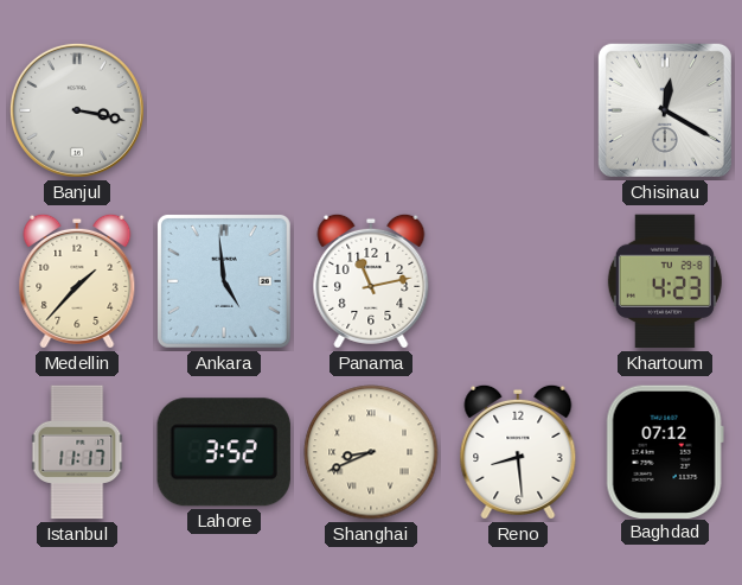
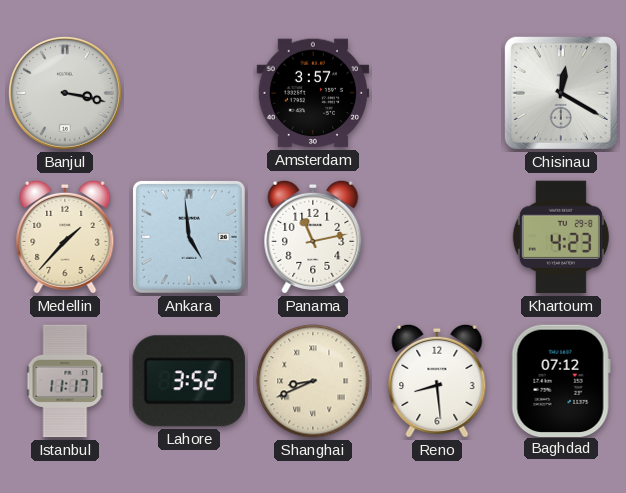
Amsterdam: none -> 3:57 (313, 93)
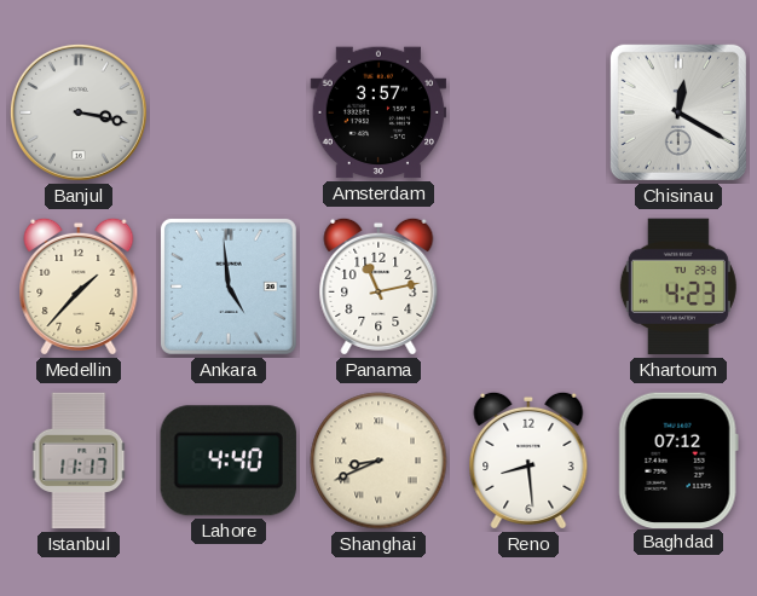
Lahore: 3:52 -> 4:40 (229, 461)
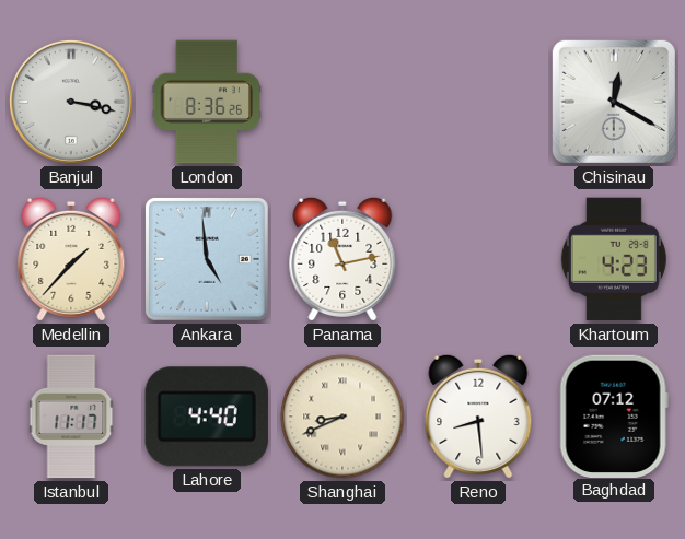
London: none -> 8:36 (207, 102)
Amsterdam: 3:57 -> none (379, 112)
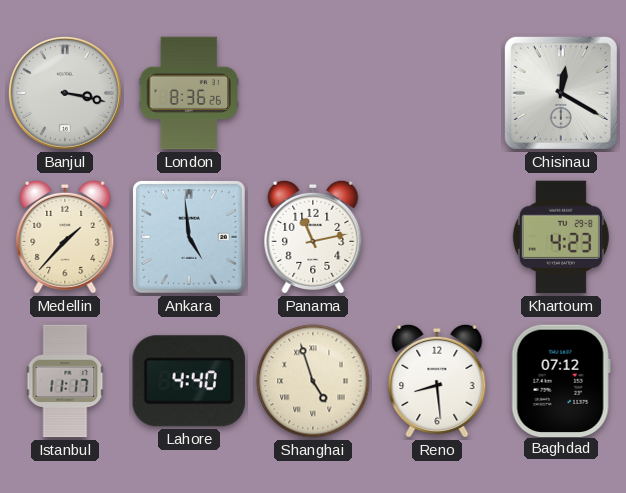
Shanghai: 8:41 -> 4:57 (313, 381)
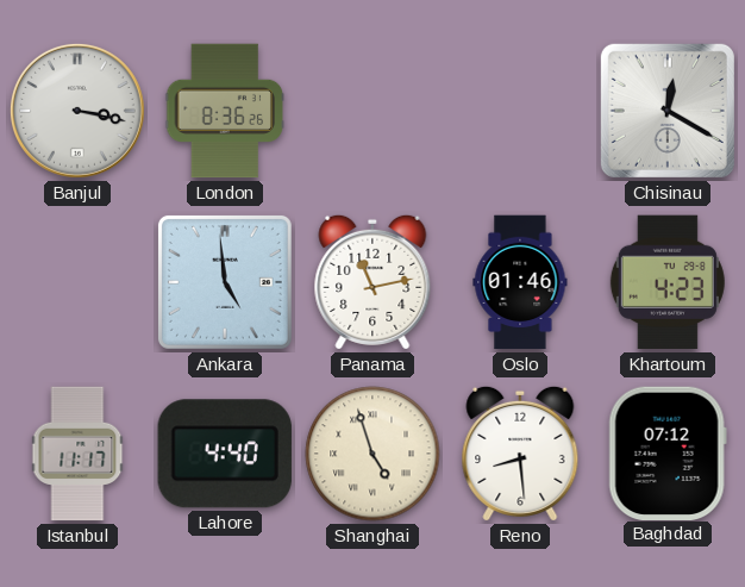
Medellin: 1:37 -> none (65, 237)
Oslo: none -> 01:46 (520, 282)
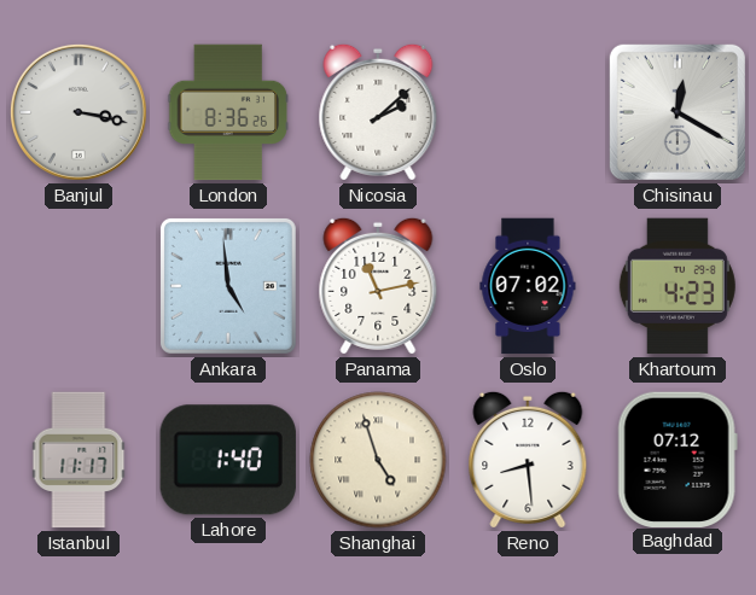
Nicosia: none -> 2:08 (378, 112)
Oslo: 01:46 -> 07:02 (528, 286)
Lahore: 4:40 -> 1:40 (228, 460)
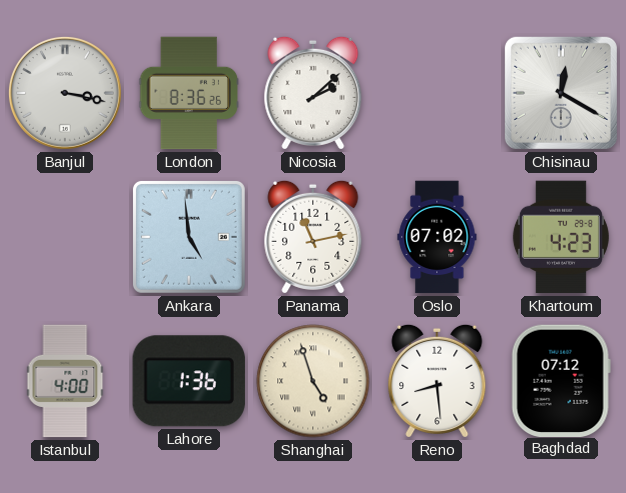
Istanbul: 11:17 -> 4:00 (65, 381)
Lahore: 1:40 -> 1:36 (189, 381)
